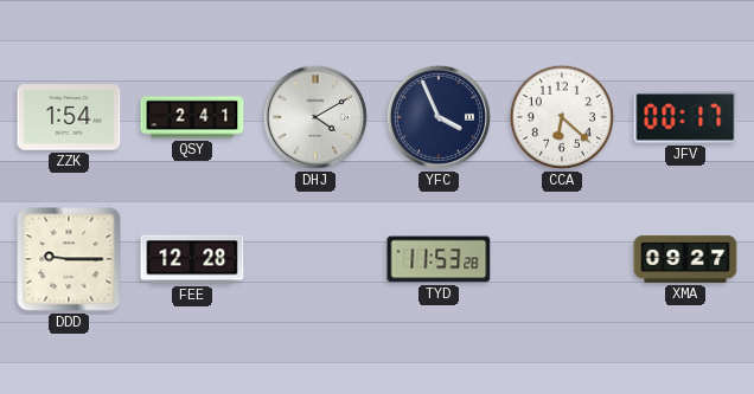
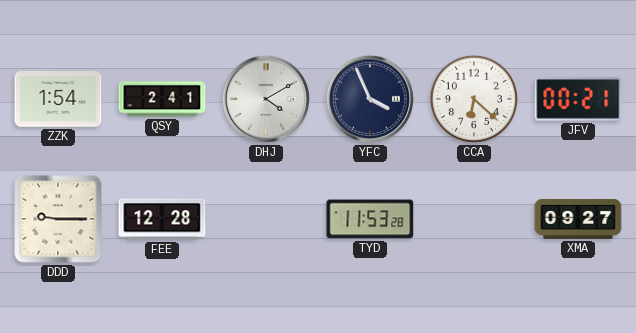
JFV: 00:17 -> 00:21 (578, 99)
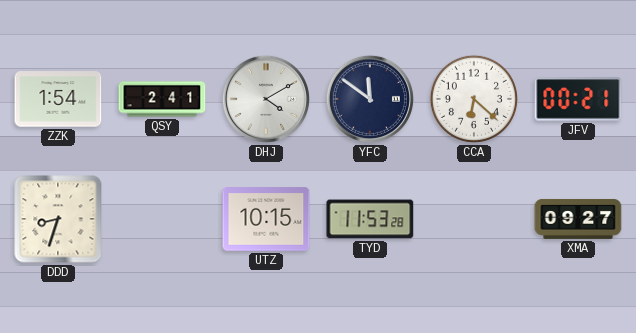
YFC: 3:56 -> 11:51 (370, 99)
DDD: 9:15 -> 8:33 (58, 219)
FEE: 12:28 -> none (162, 219)
UTZ: none -> 10:15 (266, 219)
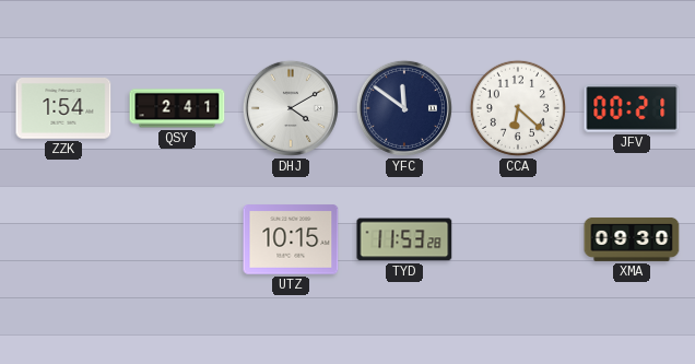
DDD: 8:33 -> none (58, 219)
XMA: 09:27 -> 09:30 (632, 239)
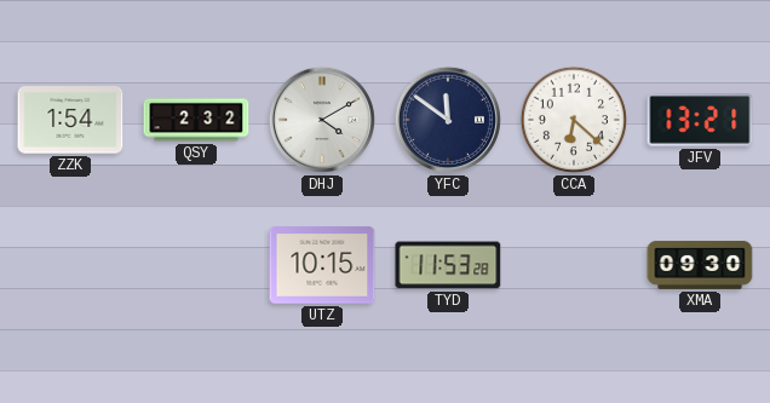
QSY: 2:41 -> 2:32 (196, 120)
JFV: 00:21 -> 13:21 (700, 120)
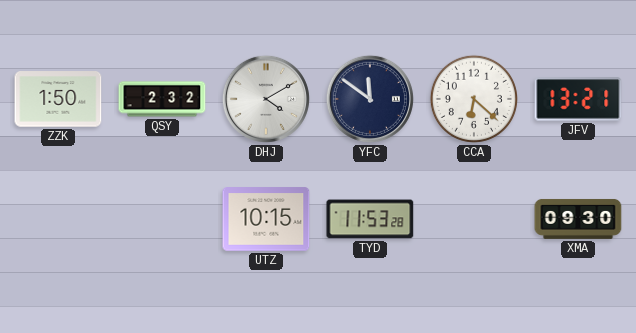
ZZK: 1:54 -> 1:50 (58, 99)
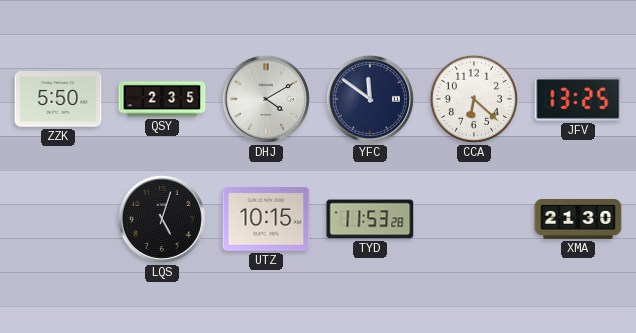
ZZK: 1:50 -> 5:50 (58, 99)
QSY: 2:32 -> 2:35 (162, 99)
JFV: 13:21 -> 13:25 (578, 99)
LQS: none -> 5:03 (162, 219)
XMA: 09:30 -> 21:30 (578, 219)
